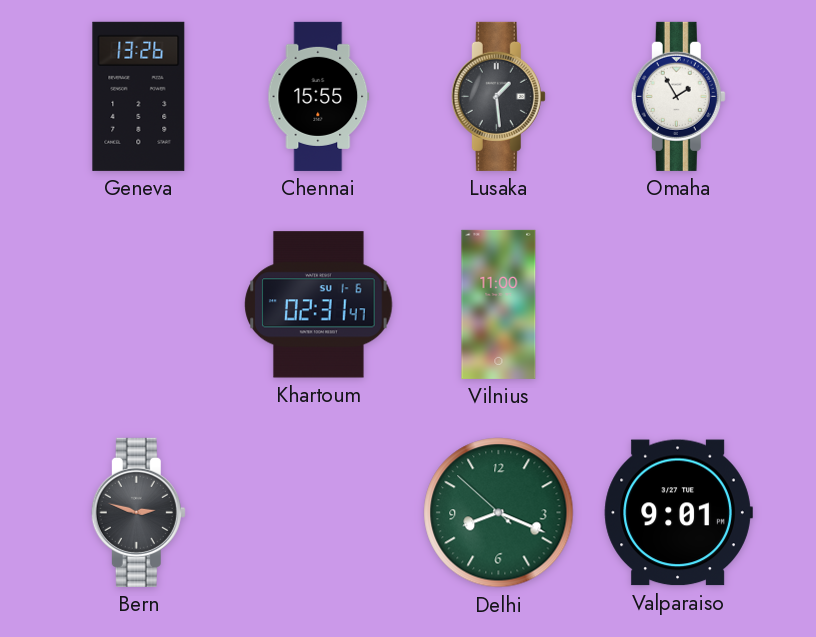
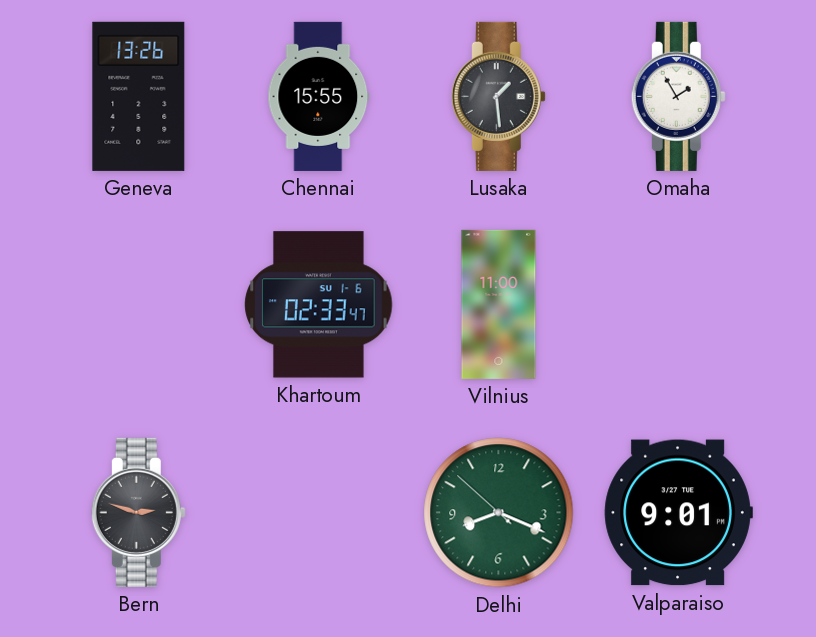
Khartoum: 02:31 -> 02:33 (319, 305)
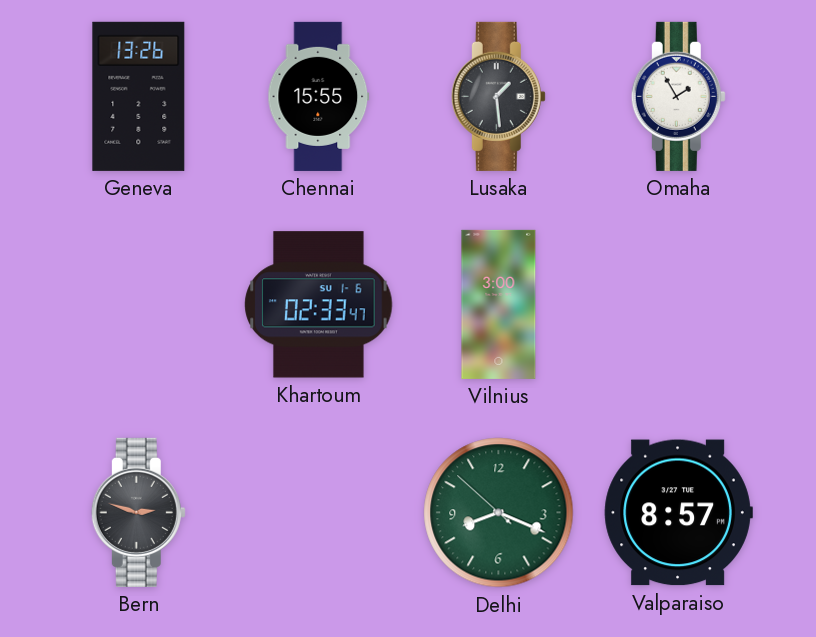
Vilnius: 11:00 -> 3:00 (499, 304)
Valparaiso: 9:01 -> 8:57 (678, 513)
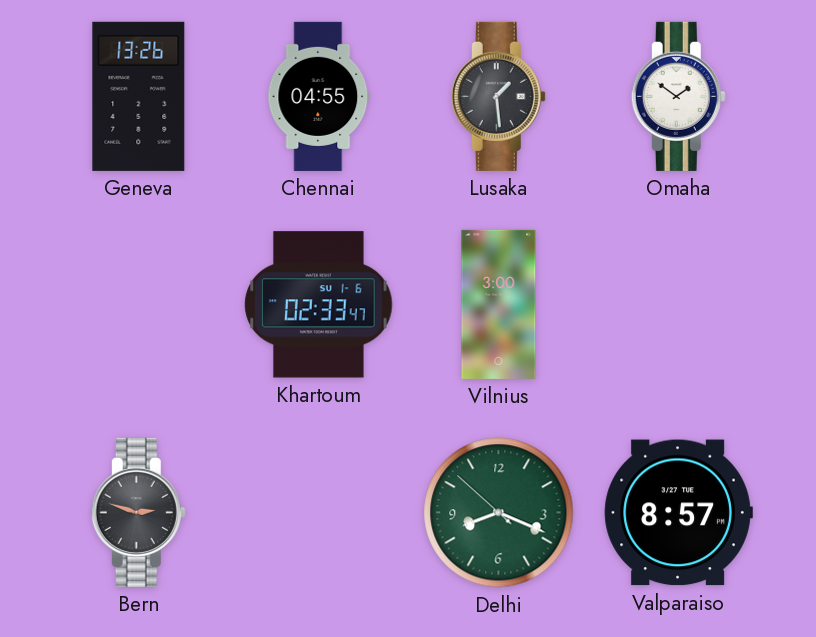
Chennai: 15:55 -> 04:55 (319, 96)
Omaha: 1:55 -> 1:51 (678, 96)
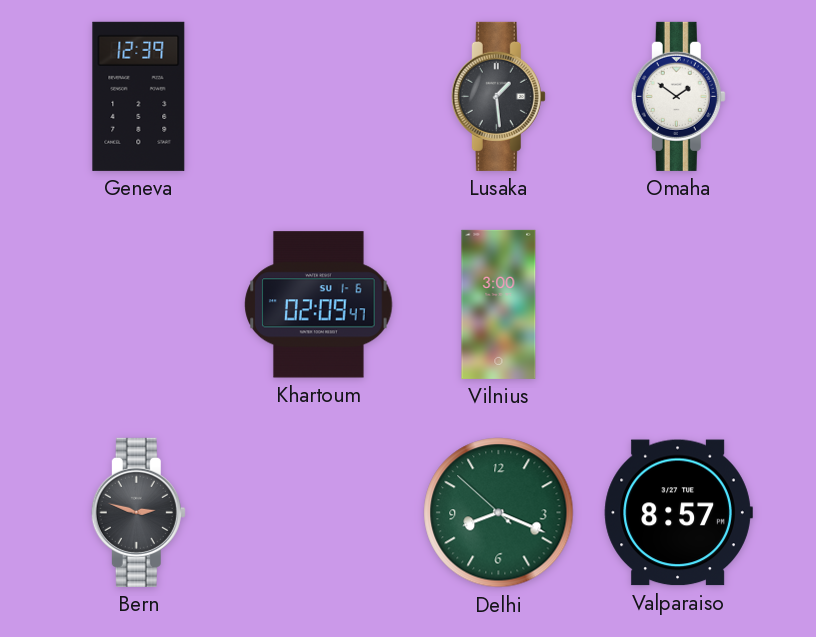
Geneva: 13:26 -> 12:39 (139, 96)
Chennai: 04:55 -> none (319, 96)
Khartoum: 02:33 -> 02:09 (319, 305)
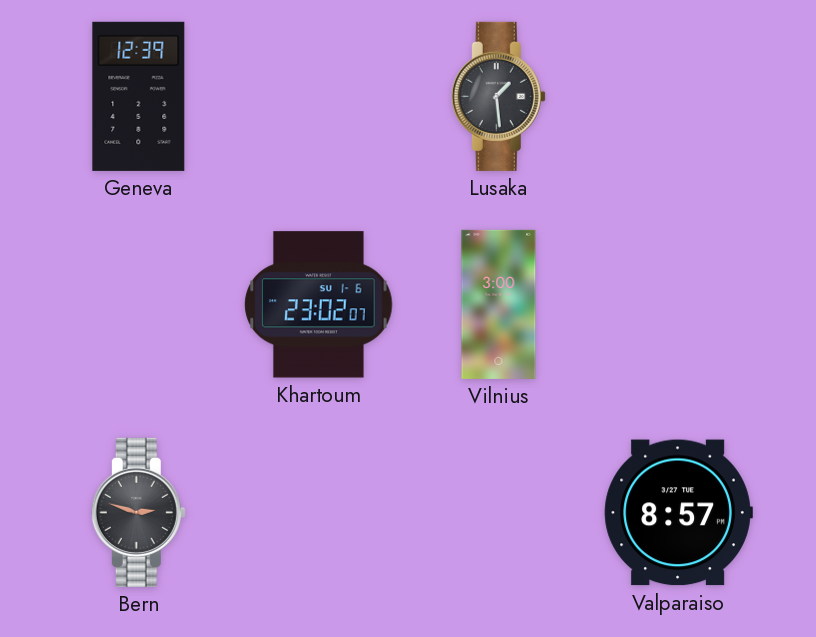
Omaha: 1:51 -> none (678, 96)
Khartoum: 02:09 -> 23:02 (319, 305)
Delhi: 8:18 -> none (499, 513)
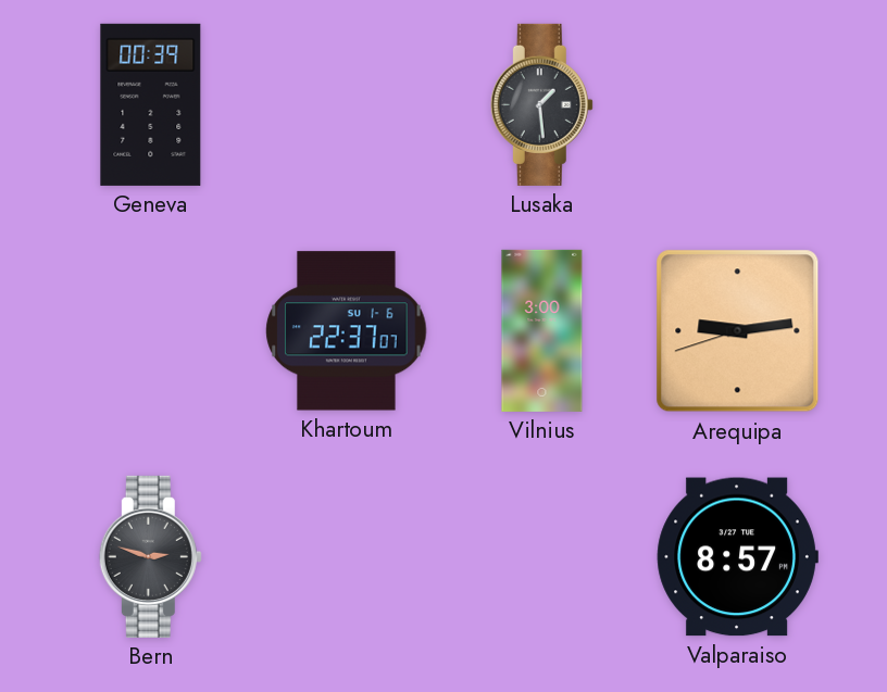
Geneva: 12:39 -> 00:39 (151, 104)
Khartoum: 23:02 -> 22:37 (347, 331)
Arequipa: none -> 9:13 (738, 331)
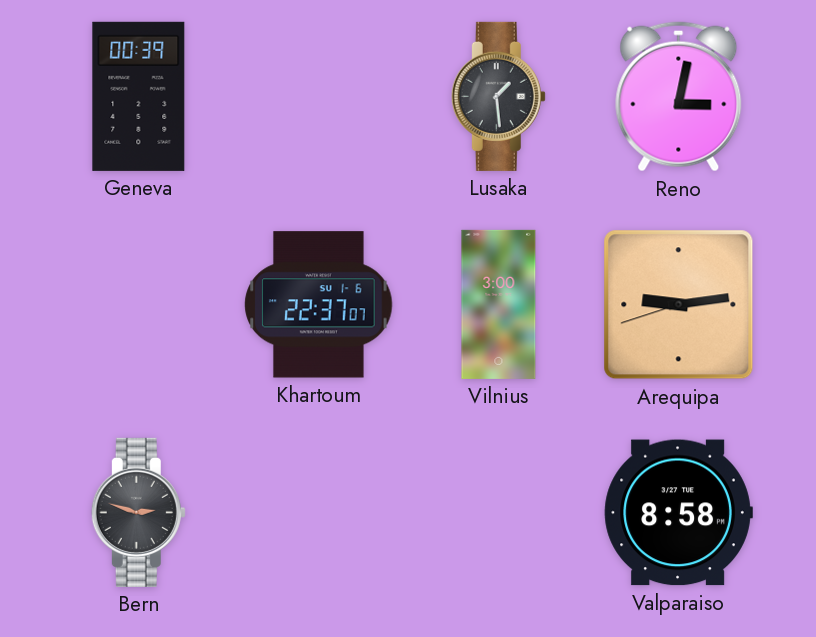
Reno: none -> 3:02 (679, 97)
Valparaiso: 8:57 -> 8:58 (678, 513)
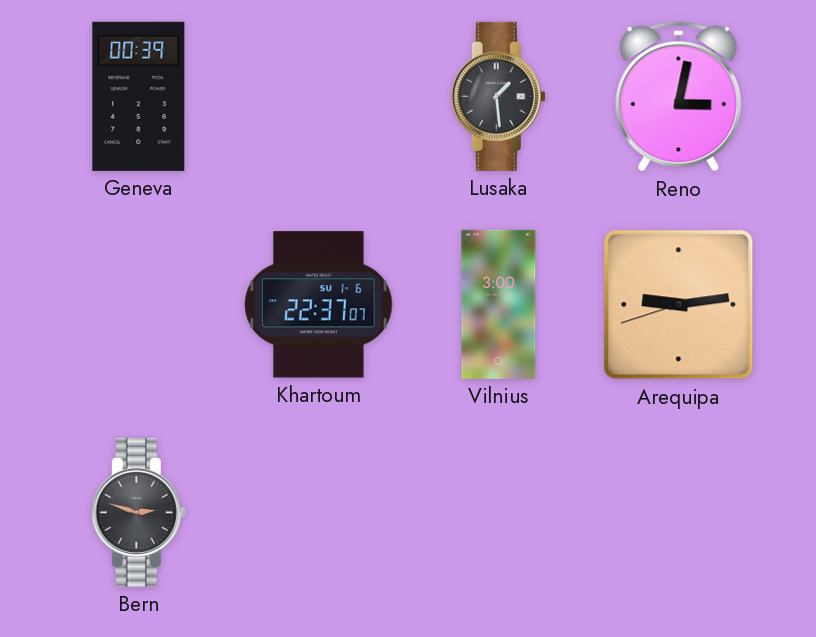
Valparaiso: 8:58 -> none (678, 513)
